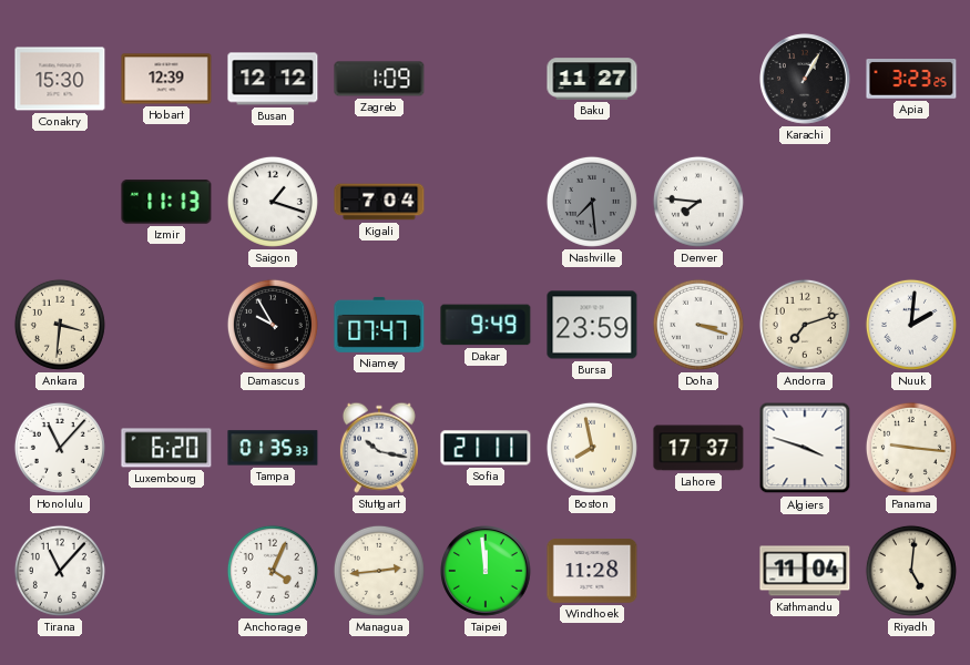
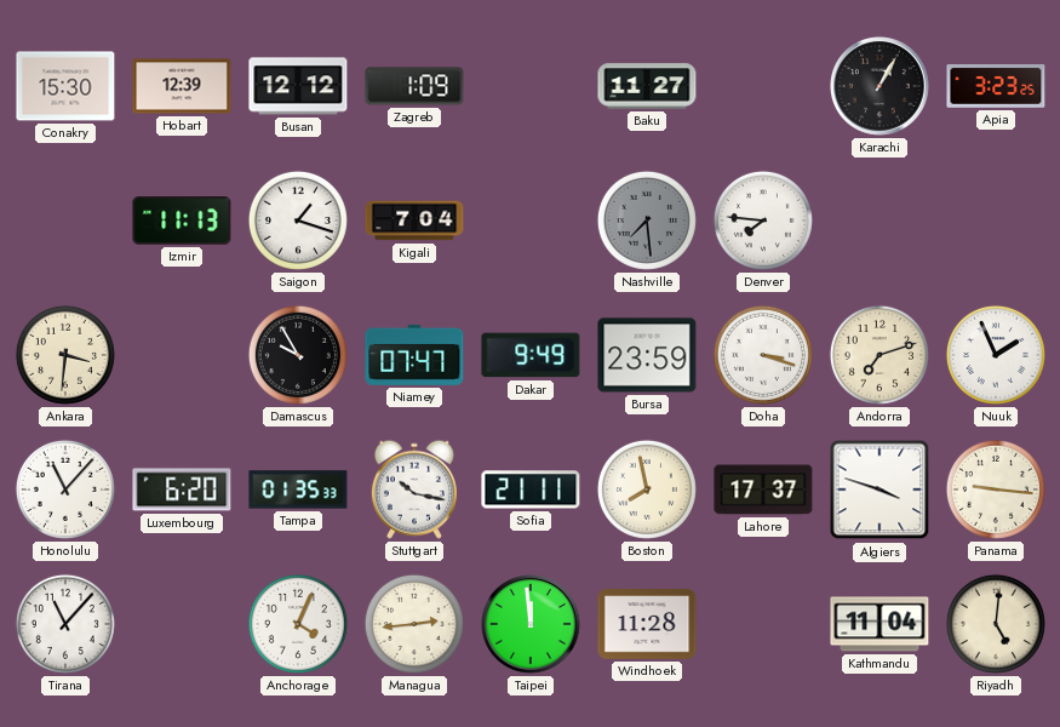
Nuuk: 2:01 -> 1:56 (996, 355)
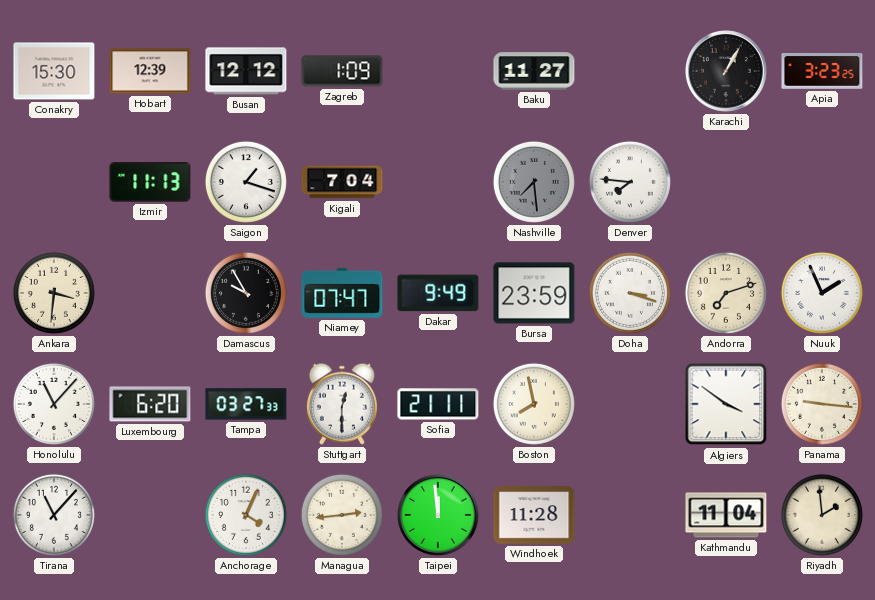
Tampa: 01:35 -> 03:27 (246, 404)
Stuttgart: 10:17 -> 12:30 (342, 404)
Lahore: 17:37 -> none (763, 490)
Algiers: 3:48 -> 3:51 (726, 404)
Riyadh: 5:01 -> 1:59 (822, 515)
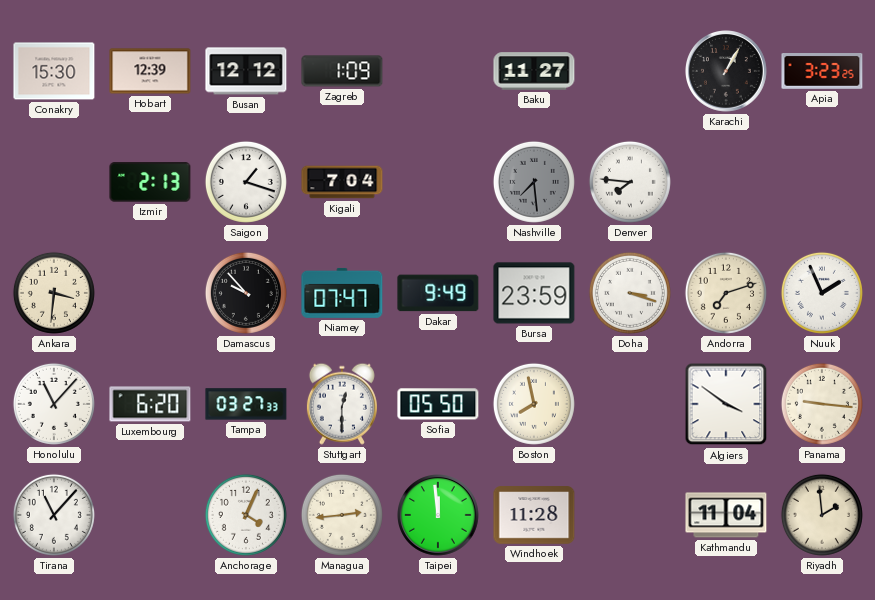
Izmir: 11:13 -> 2:13 (150, 182)
Damascus: 9:55 -> 9:53 (246, 293)
Sofia: 21:11 -> 05:50 (438, 404)
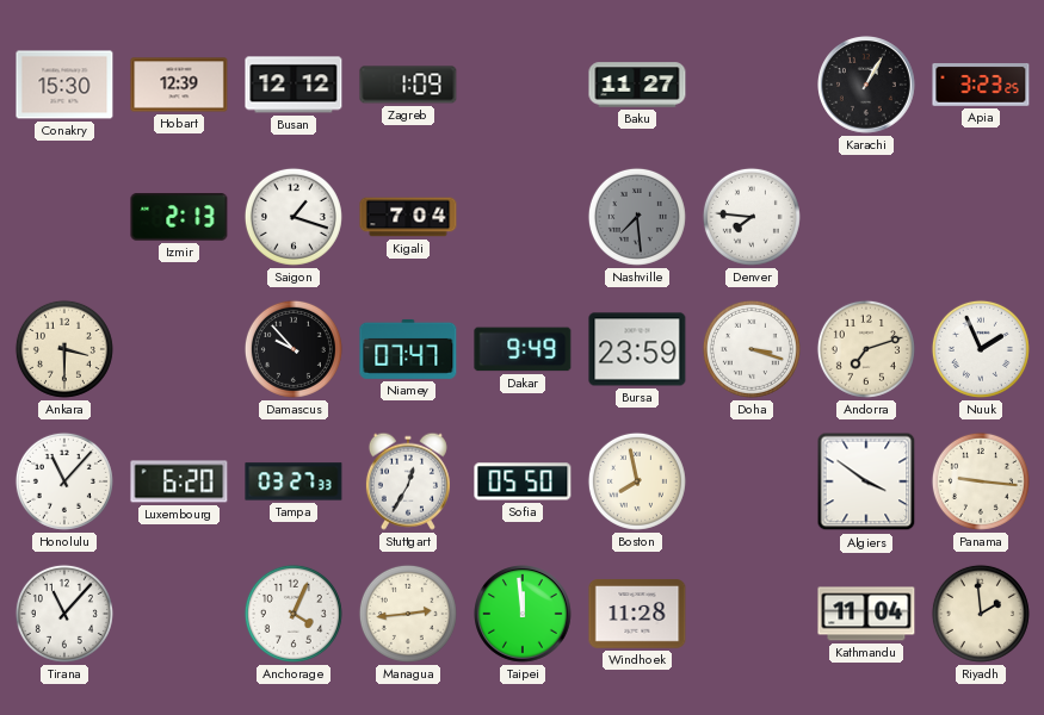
Ankara: 3:31 -> 3:30 (64, 349)
Stuttgart: 12:30 -> 12:35 (408, 481)
